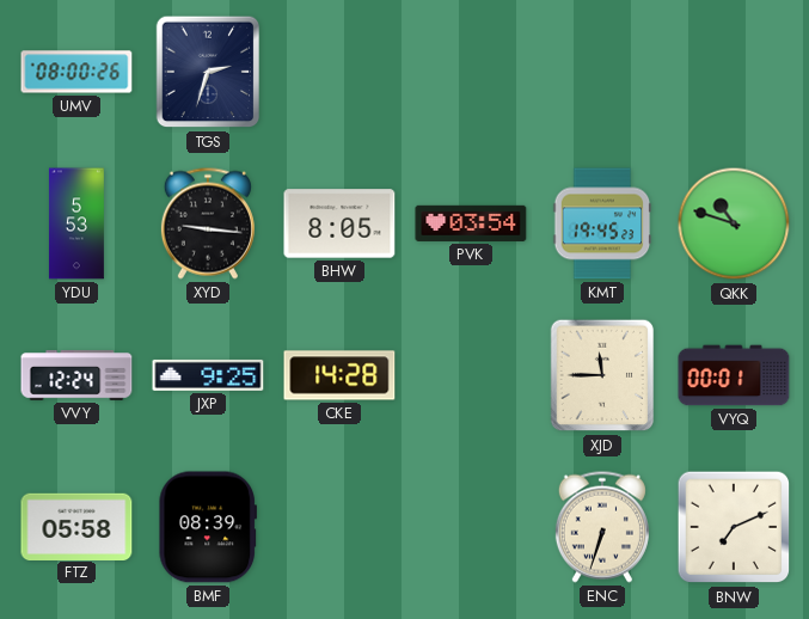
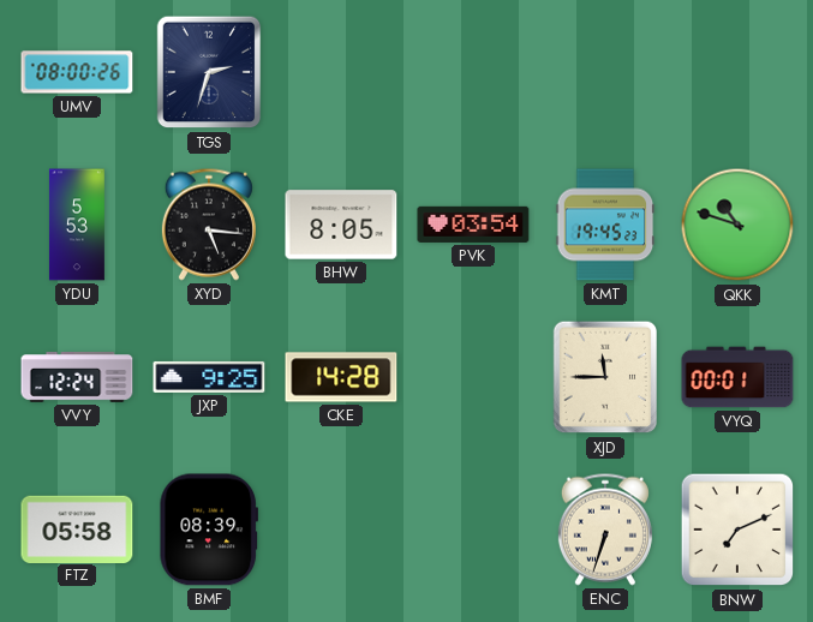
XYD: 9:16 -> 5:16 (209, 225)
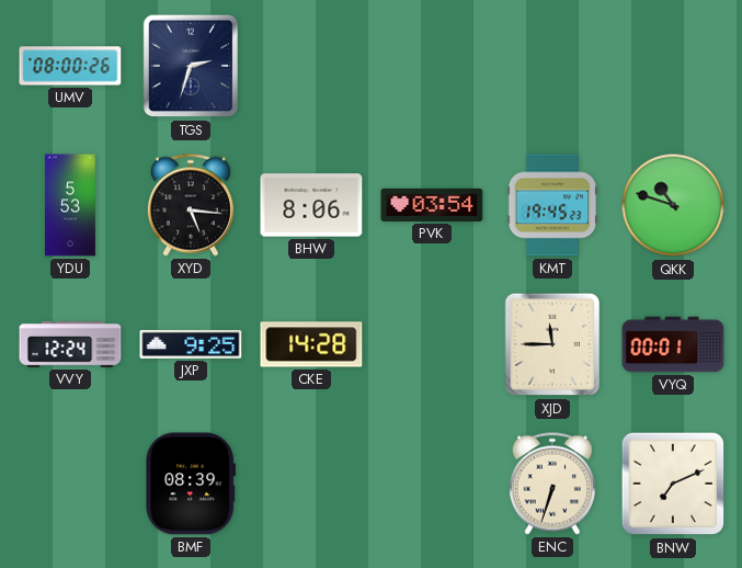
BHW: 8:05 -> 8:06 (311, 205)
FTZ: 05:58 -> none (77, 528)
